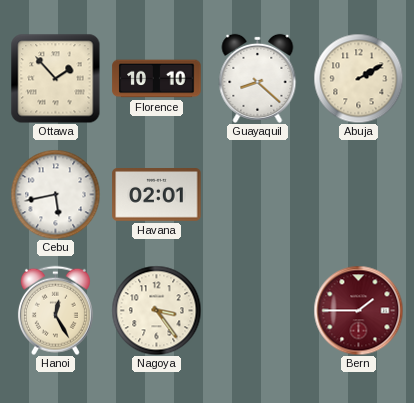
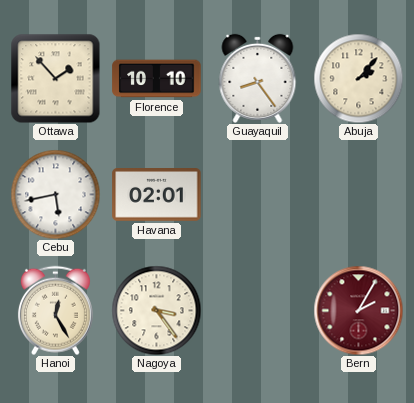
Guayaquil: 8:22 -> 8:24 (258, 78)
Abuja: 2:10 -> 2:07 (358, 78)
Bern: 1:45 -> 2:05 (358, 310)
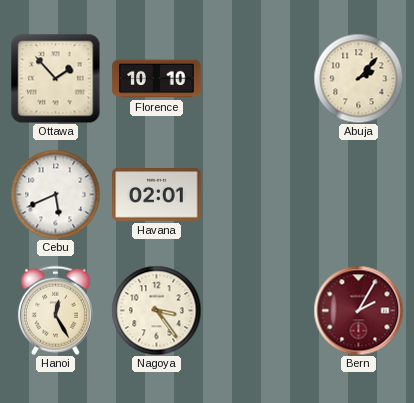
Guayaquil: 8:24 -> none (258, 78)
Cebu: 5:43 -> 5:41 (55, 194)
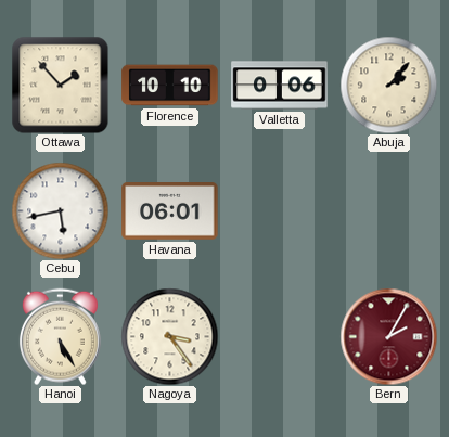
Valletta: none -> 0:06 (280, 86)
Cebu: 5:41 -> 5:43 (60, 210)
Havana: 02:01 -> 06:01 (170, 211)
Hanoi: 12:25 -> 5:25 (60, 336)
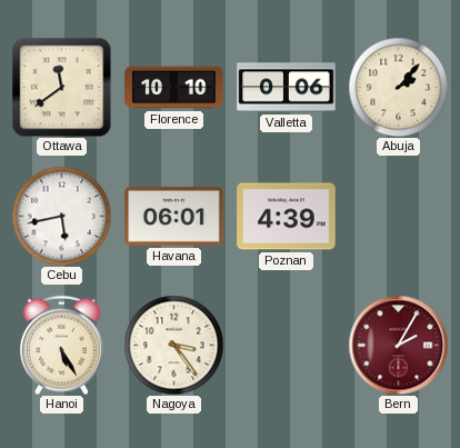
Ottawa: 1:53 -> 11:39 (61, 87)
Poznan: none -> 4:39 (287, 217)
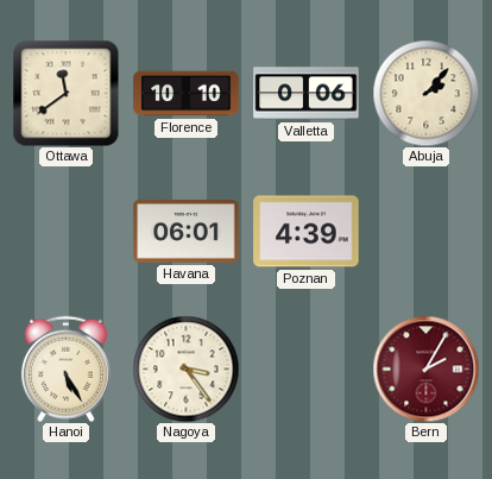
Cebu: 5:43 -> none (61, 216)
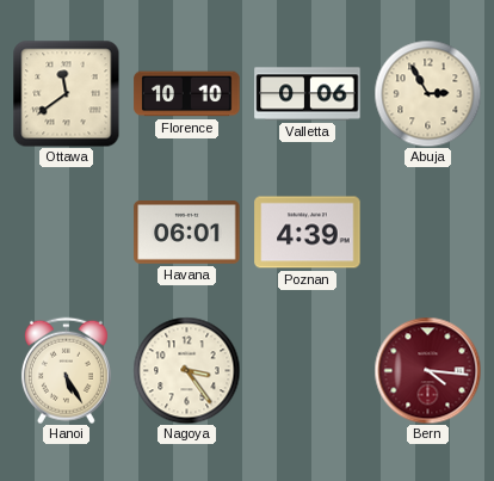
Abuja: 2:07 -> 2:55 (427, 93)
Bern: 2:05 -> 4:16 (427, 370)
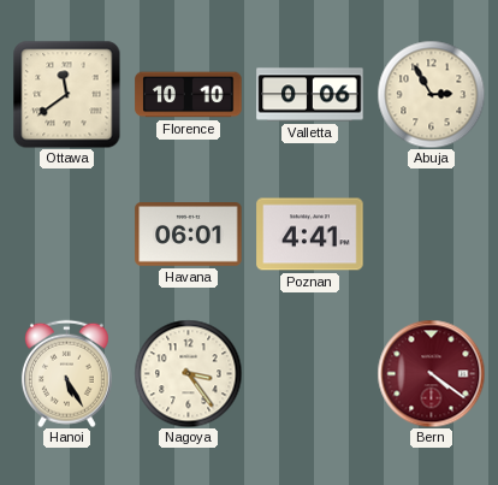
Poznan: 4:39 -> 4:41 (310, 235)
Bern: 4:16 -> 4:21 (431, 373)
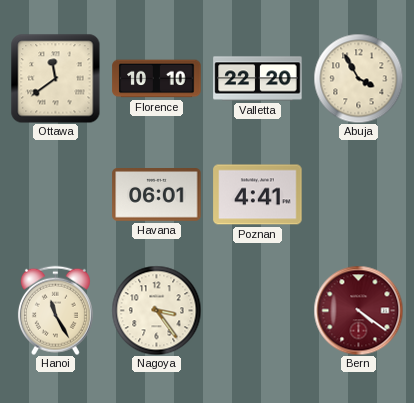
Valletta: 0:06 -> 22:20 (258, 79)
Abuja: 2:55 -> 3:55 (358, 78)
Hanoi: 5:25 -> 11:25 (55, 310)
